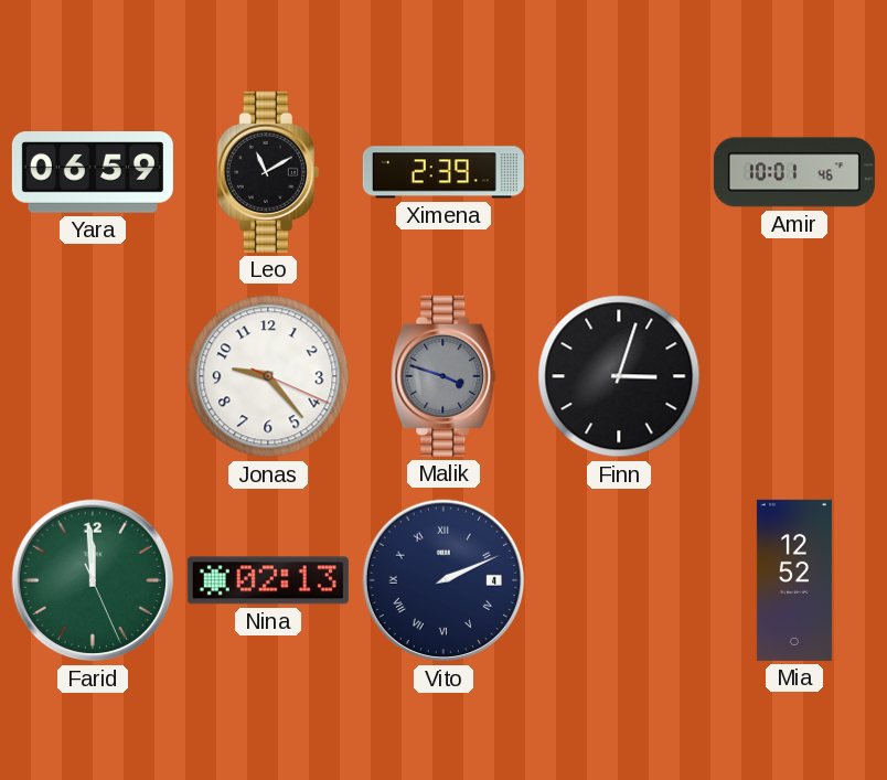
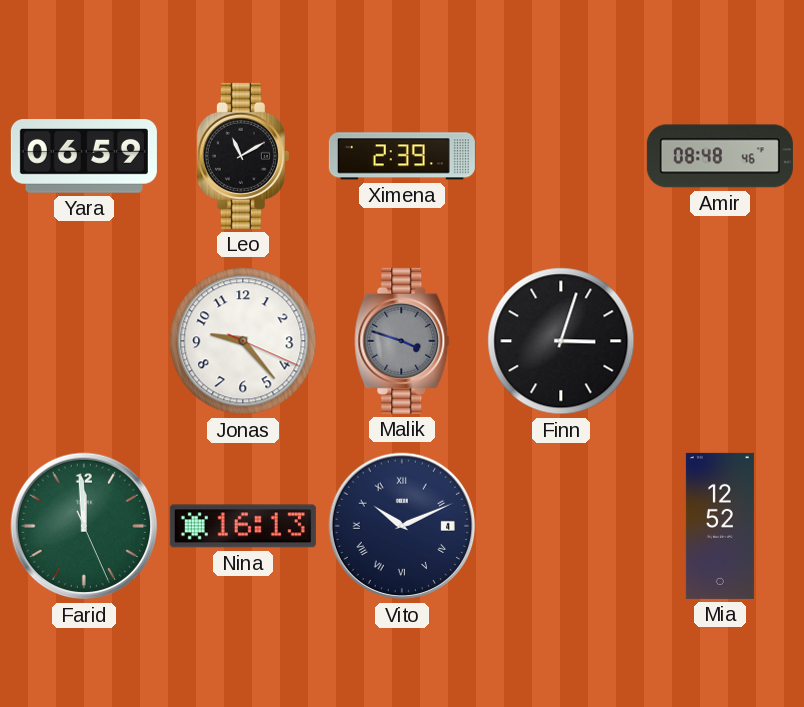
Amir: 10:01 -> 08:48 (720, 156)
Nina: 02:13 -> 16:13 (243, 526)
Vito: 2:11 -> 10:11 (402, 526)
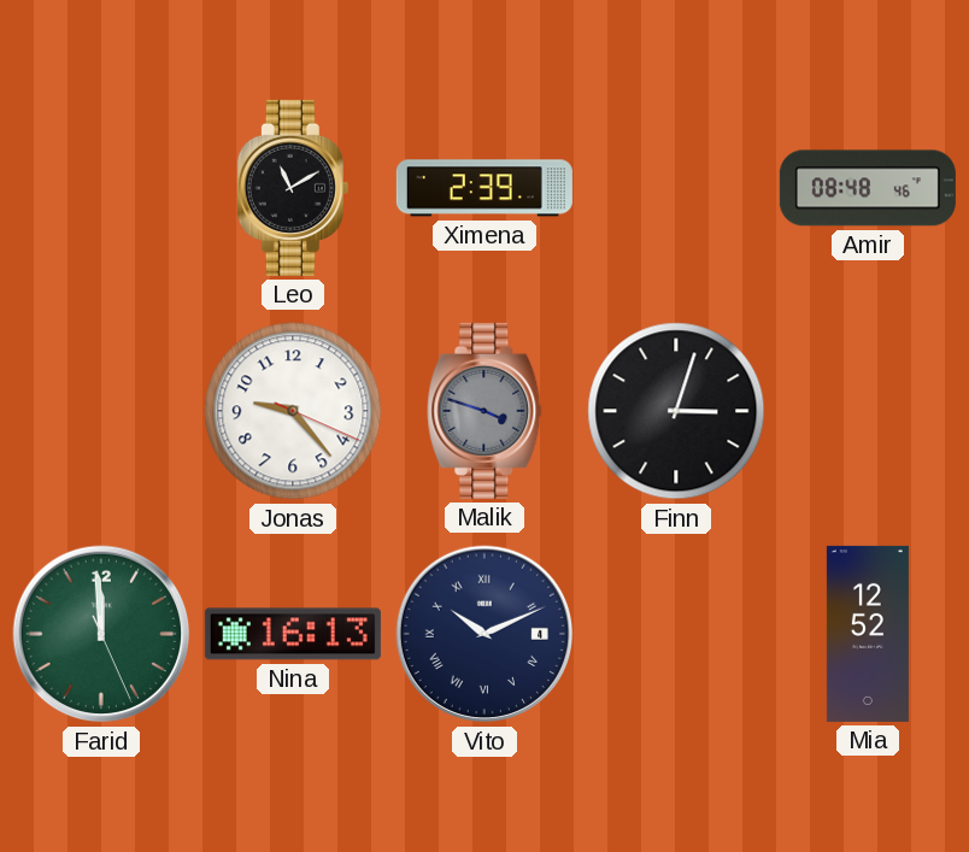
Yara: 06:59 -> none (84, 156)
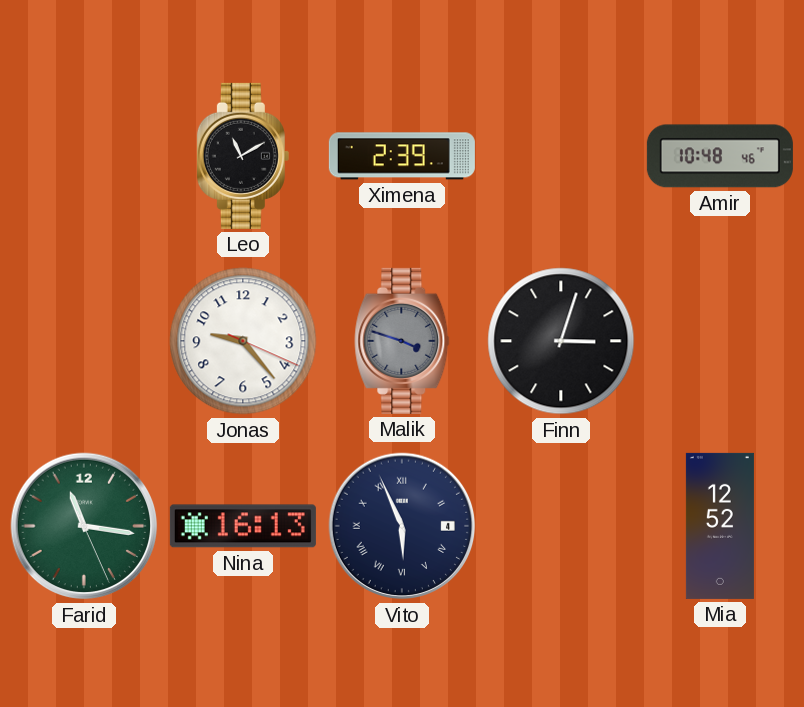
Amir: 08:48 -> 10:48 (720, 156)
Farid: 11:59 -> 11:16 (84, 526)
Vito: 10:11 -> 5:56 (402, 526)
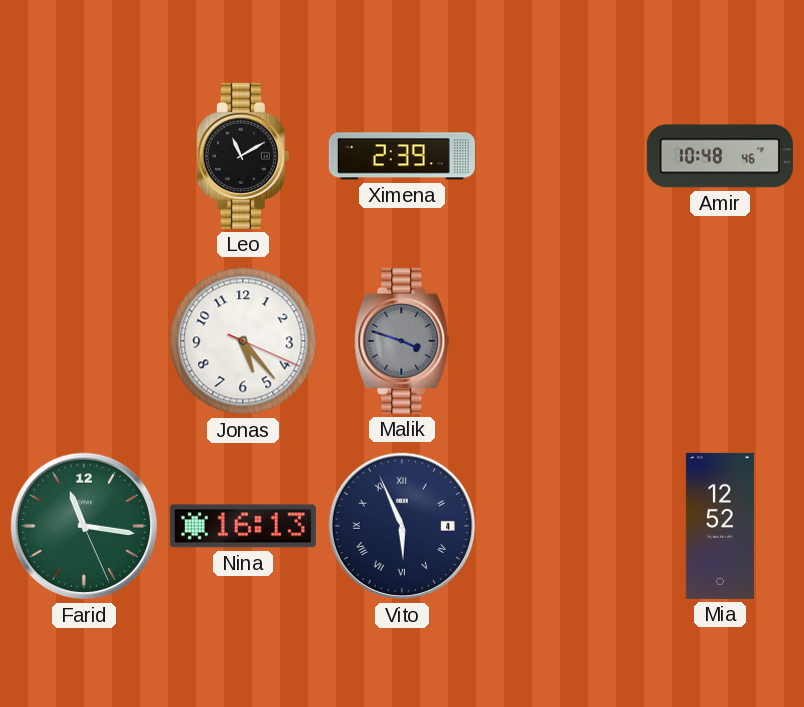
Jonas: 9:23 -> 5:23 (243, 341)
Finn: 3:03 -> none (561, 341)
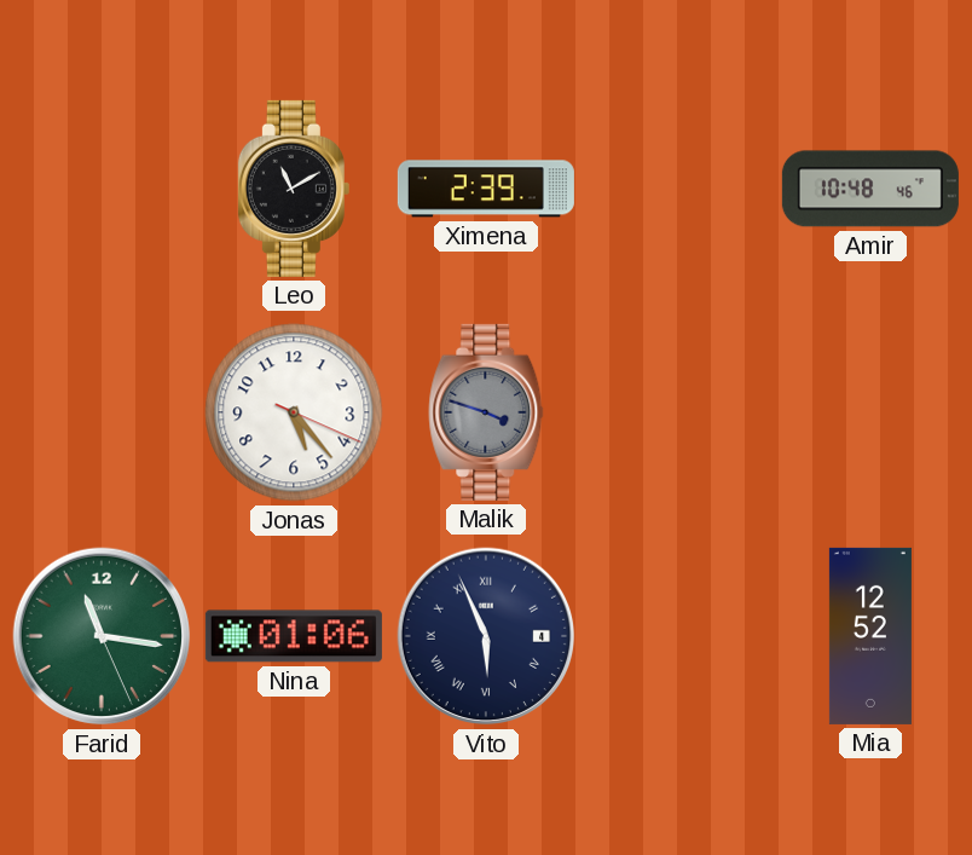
Nina: 16:13 -> 01:06 (294, 636)
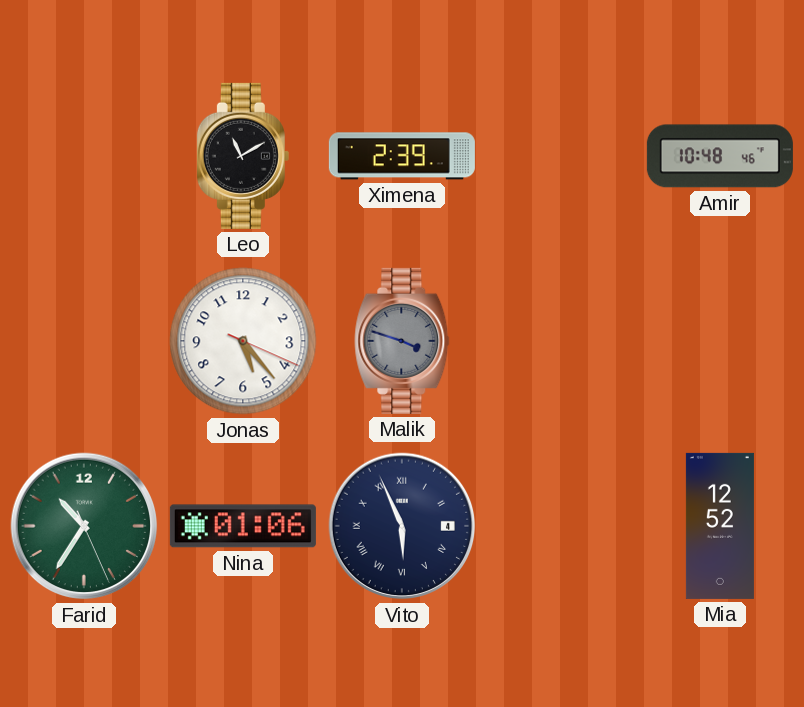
Farid: 11:16 -> 10:35 (84, 526)
